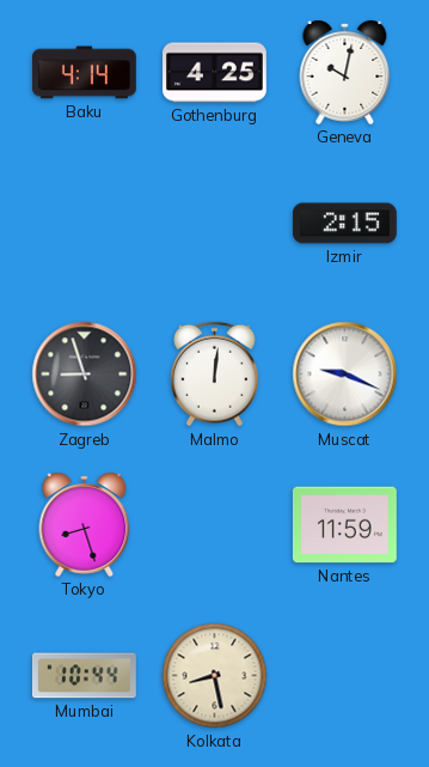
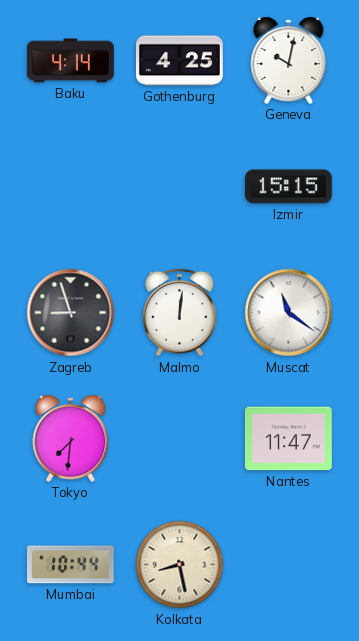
Izmir: 2:15 -> 15:15 (288, 187)
Muscat: 9:19 -> 11:21 (289, 313)
Tokyo: 8:27 -> 7:31 (71, 438)
Nantes: 11:59 -> 11:47 (288, 439)
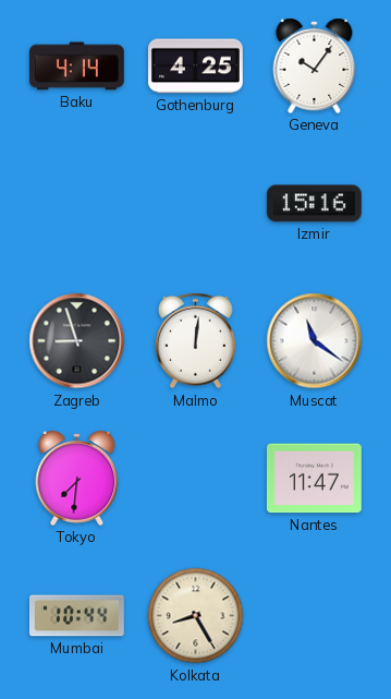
Geneva: 10:02 -> 10:06 (315, 65)
Izmir: 15:15 -> 15:16 (314, 204)
Kolkata: 8:28 -> 8:25 (196, 616)
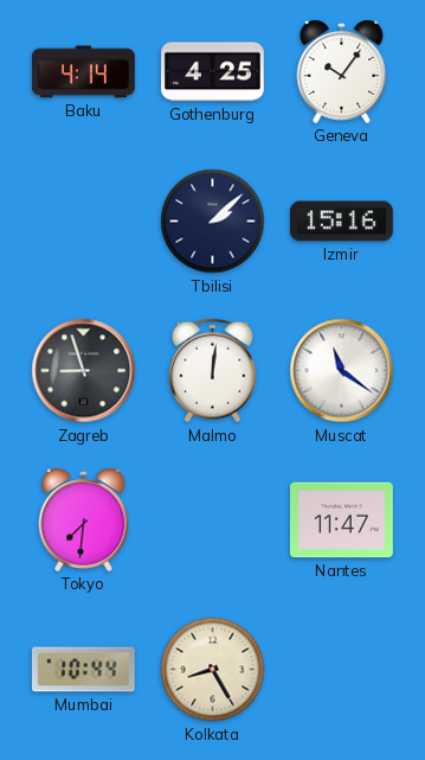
Tbilisi: none -> 2:08 (213, 222)
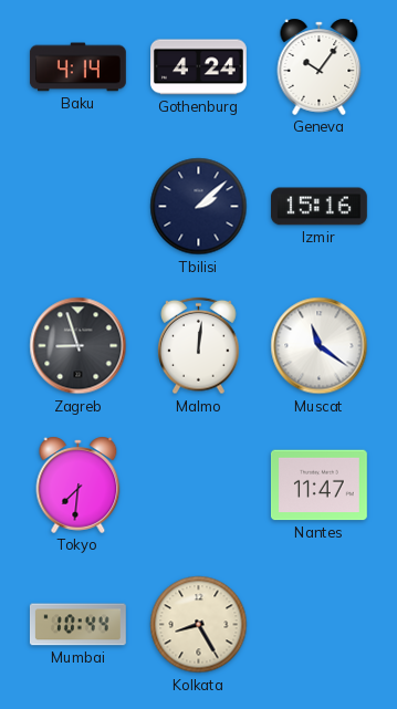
Gothenburg: 4:25 -> 4:24 (199, 67)
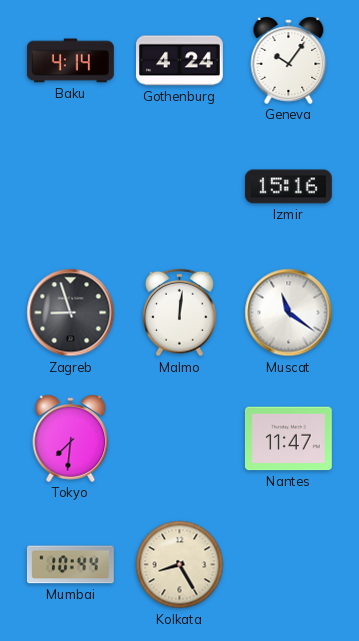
Tbilisi: 2:08 -> none (199, 207)
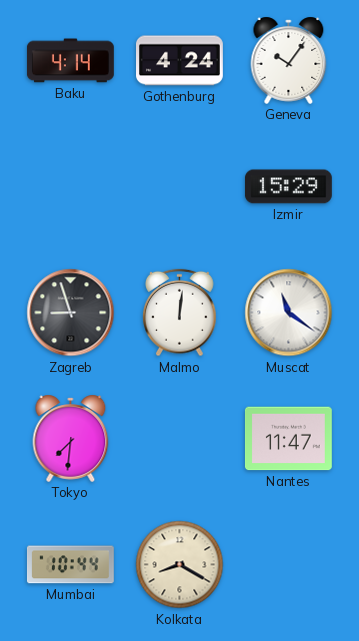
Izmir: 15:16 -> 15:29 (288, 187)
Kolkata: 8:25 -> 8:20 (180, 565)
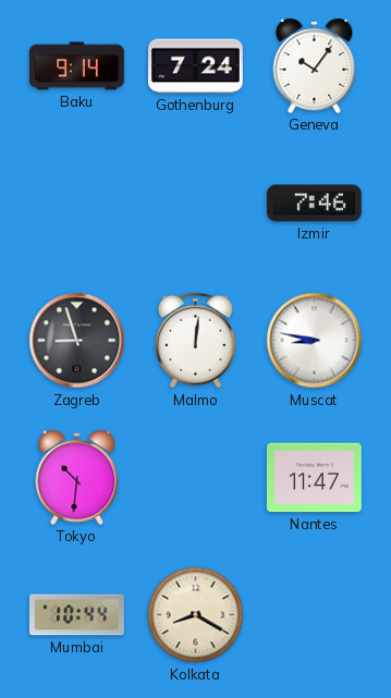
Baku: 4:14 -> 9:14 (76, 66)
Gothenburg: 4:24 -> 7:24 (196, 66)
Izmir: 15:29 -> 7:46 (314, 204)
Muscat: 11:21 -> 8:47 (315, 341)
Tokyo: 7:31 -> 10:31 (77, 477)
